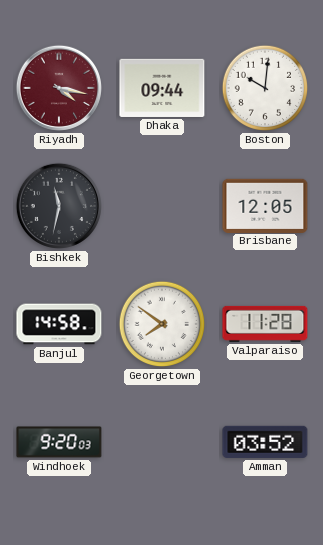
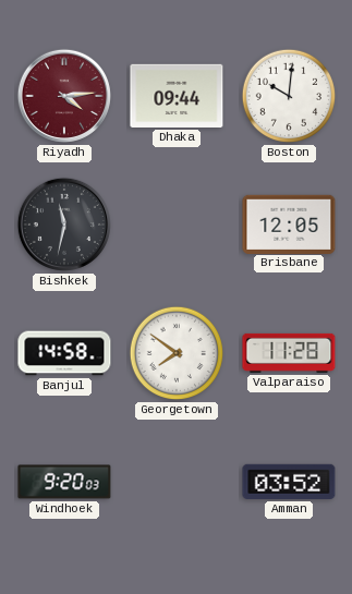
Riyadh: 4:17 -> 4:14 (64, 96)
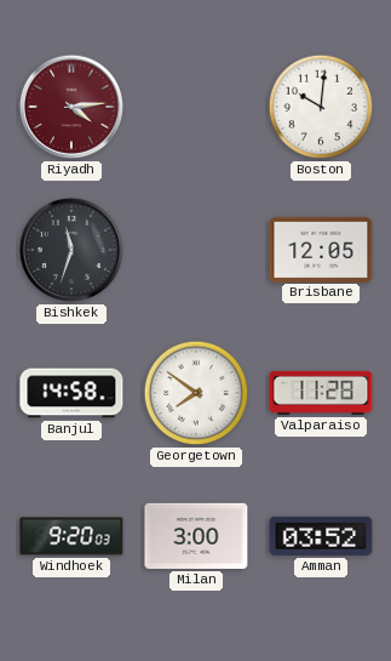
Dhaka: 09:44 -> none (177, 96)
Bishkek: 11:32 -> 11:33 (71, 250)
Milan: none -> 3:00 (196, 536)
